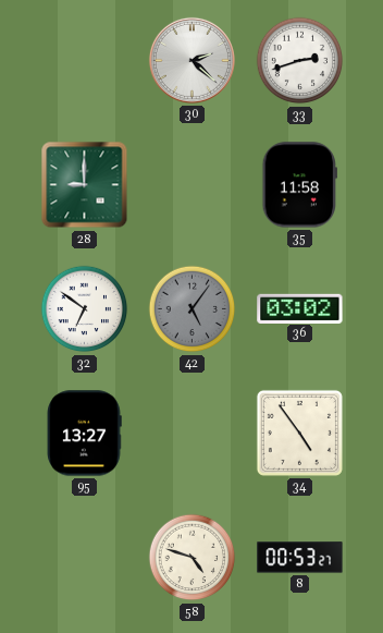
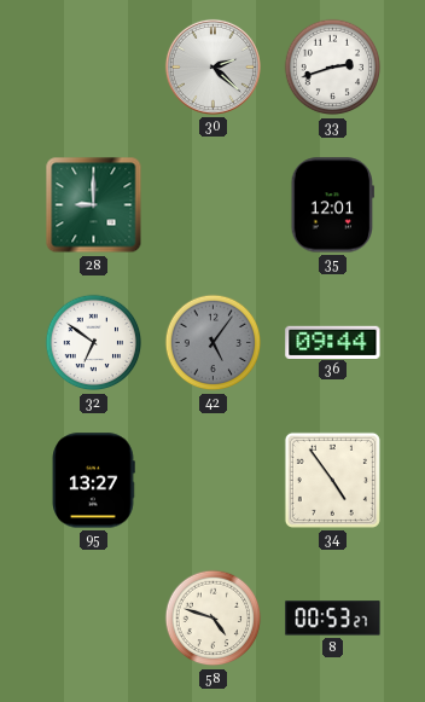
35: 11:58 -> 12:01 (332, 205)
36: 03:02 -> 09:44 (333, 342)
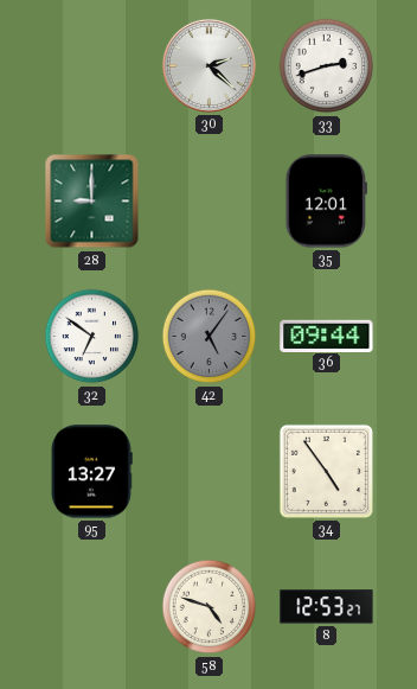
8: 00:53 -> 12:53 (327, 607)
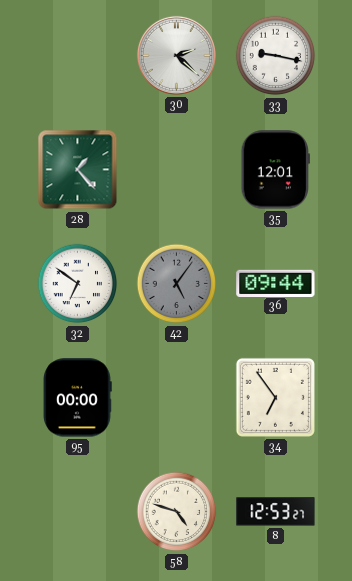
33: 2:42 -> 9:17 (276, 56)
28: 9:00 -> 1:23 (78, 170)
95: 13:27 -> 00:00 (77, 398)
34: 4:54 -> 6:54 (275, 397)
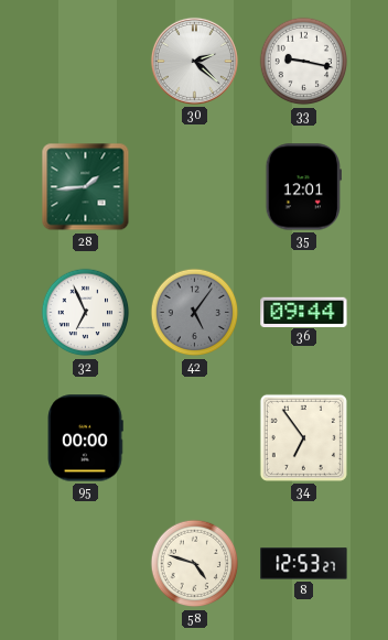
28: 1:23 -> 1:44 (86, 187)
32: 6:51 -> 6:56 (86, 313)
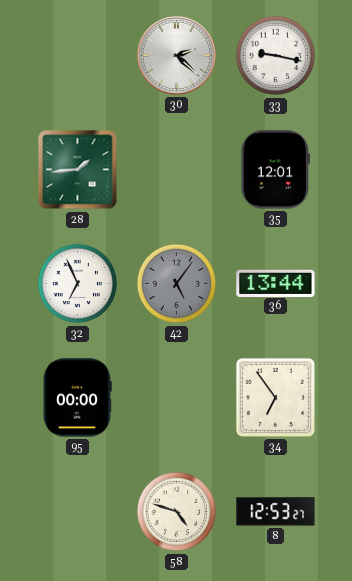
36: 09:44 -> 13:44 (276, 283)
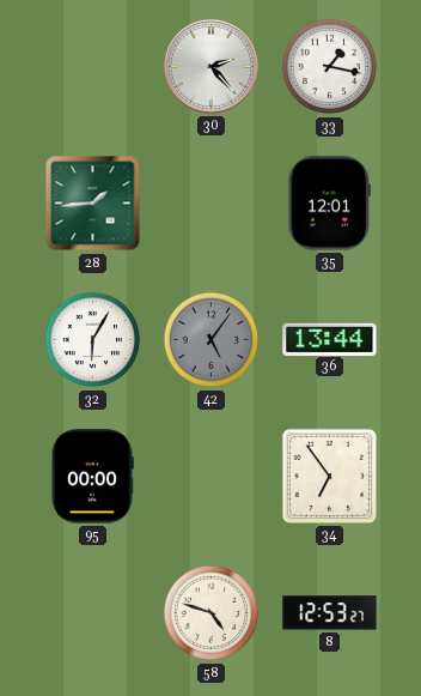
30: 2:22 -> 2:23 (210, 66)
33: 9:17 -> 1:17 (330, 67)
32: 6:56 -> 6:05 (93, 340)
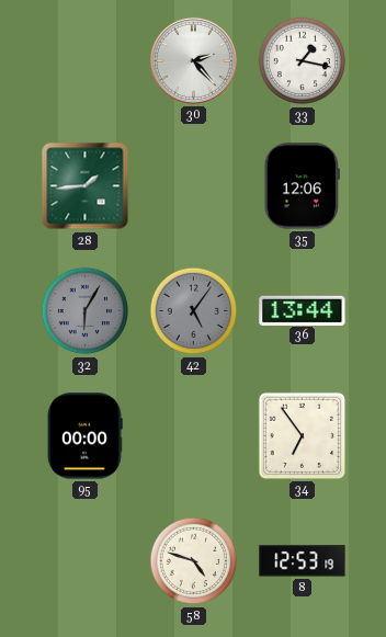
35: 12:01 -> 12:06 (302, 186)
32 dial: white -> grey (86, 311)
8: 12:53:27 -> 12:53:19 (303, 561)
